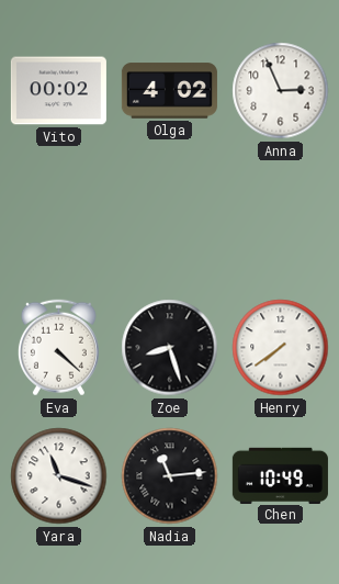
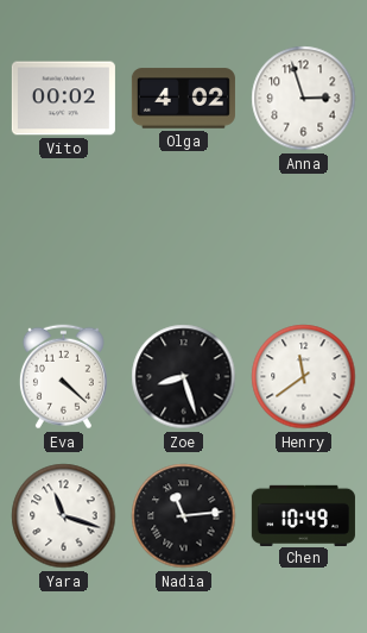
Anna: 2:56 -> 2:57 (304, 99)
Henry: 7:39 -> 11:39 (304, 377)
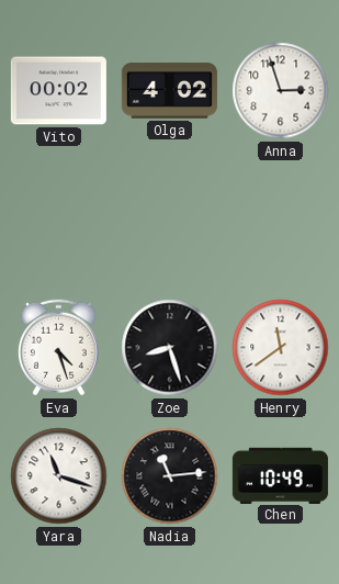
Eva: 4:22 -> 4:27 (58, 348)
